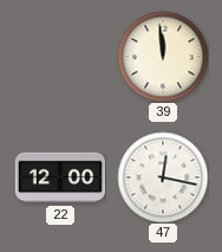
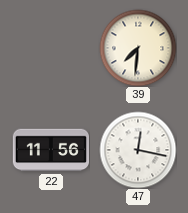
39: 11:59 -> 7:31 (138, 48)
22: 12:00 -> 11:56 (50, 150)
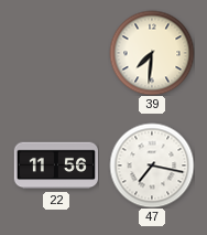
47: 12:17 -> 7:17 (152, 165)
